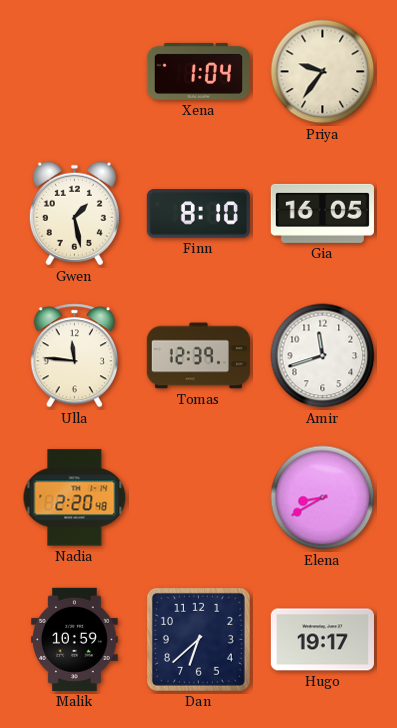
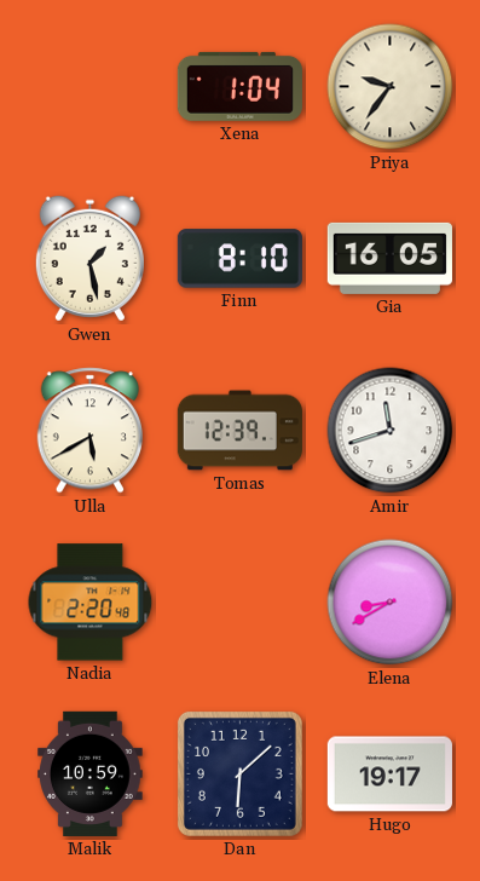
Ulla: 11:46 -> 5:40 (89, 431)
Dan: 6:38 -> 6:08 (239, 773)
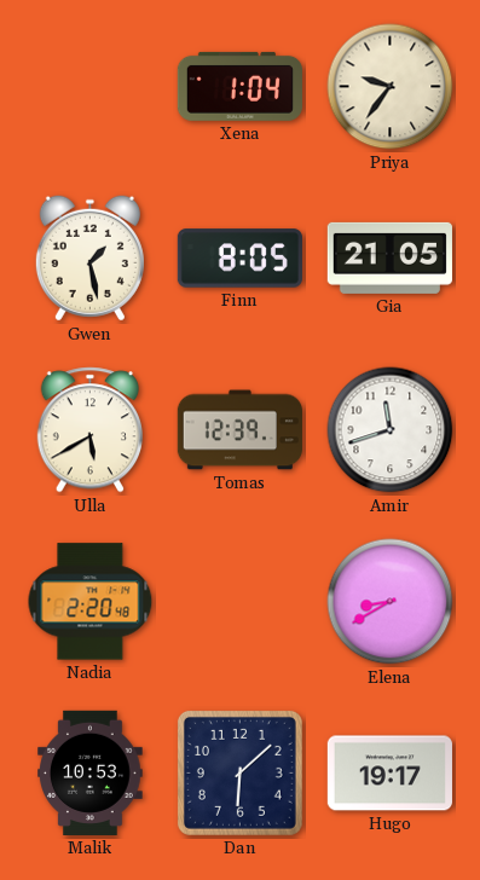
Finn: 8:10 -> 8:05 (239, 259)
Gia: 16:05 -> 21:05 (389, 257)
Malik: 10:59 -> 10:53 (91, 772)
